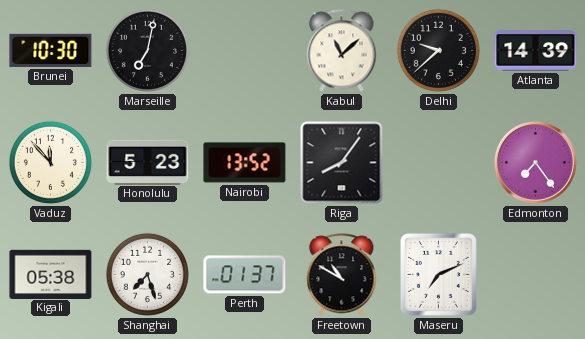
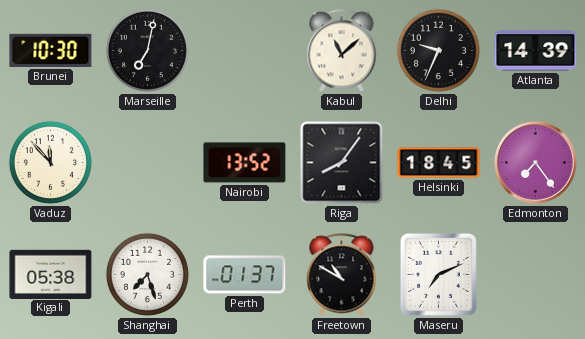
Delhi: 9:38 -> 9:34 (438, 50)
Honolulu: 5:23 -> none (148, 162)
Helsinki: none -> 18:45 (439, 163)
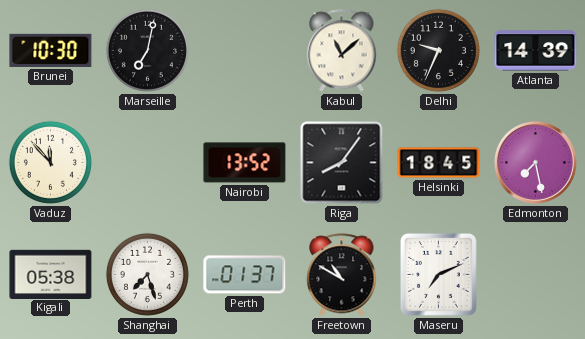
Edmonton: 7:24 -> 7:28 (535, 162)
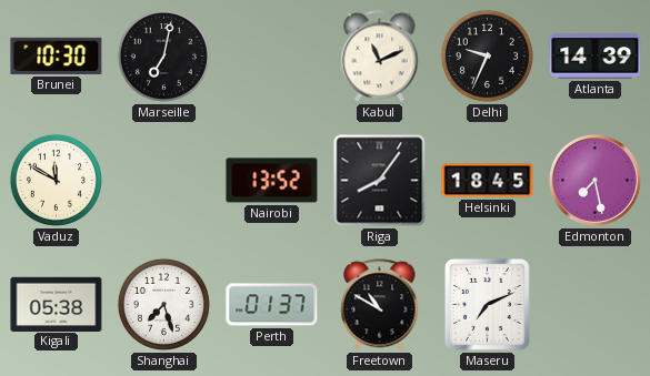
Kabul: 11:08 -> 11:11 (380, 57)
Vaduz: 11:53 -> 11:50 (56, 180)
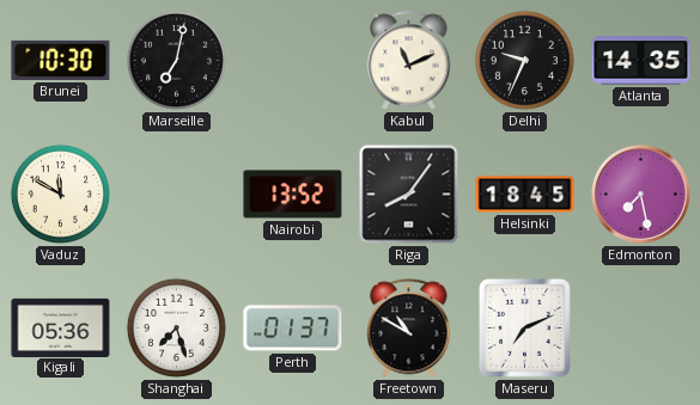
Atlanta: 14:39 -> 14:35 (641, 61)
Kigali: 05:38 -> 05:36 (61, 327)
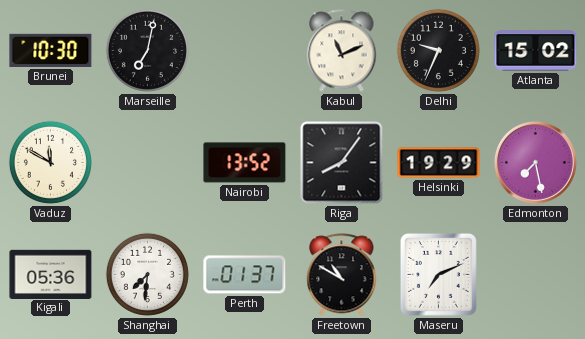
Atlanta: 14:35 -> 15:02 (536, 51)
Helsinki: 18:45 -> 19:29 (439, 163)
Shanghai: 7:27 -> 7:31 (147, 274)
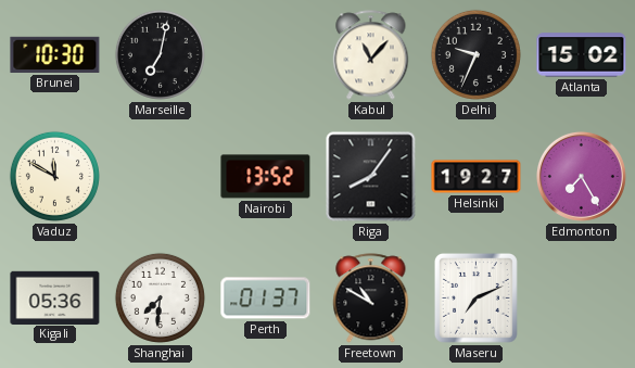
Kabul: 11:11 -> 11:07 (371, 55)
Helsinki: 19:29 -> 19:27 (477, 177)
Edmonton: 7:28 -> 7:25 (581, 176)
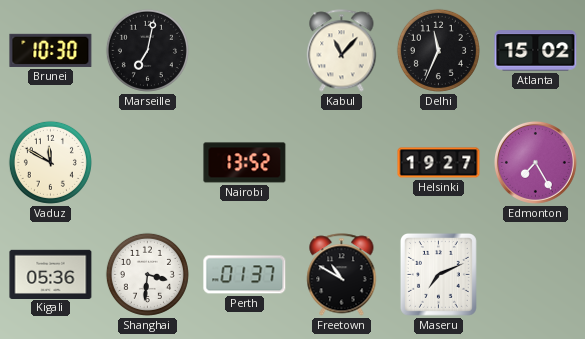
Delhi: 9:34 -> 11:34 (438, 50)
Riga: 8:06 -> none (371, 177)
Shanghai: 7:31 -> 3:31 (147, 274)
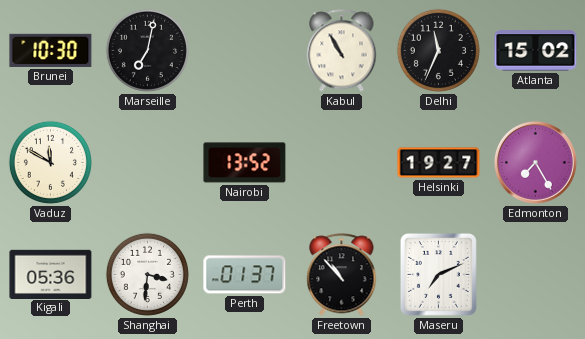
Kabul: 11:07 -> 10:55 (342, 51)
Freetown: 10:50 -> 10:53 (342, 275)
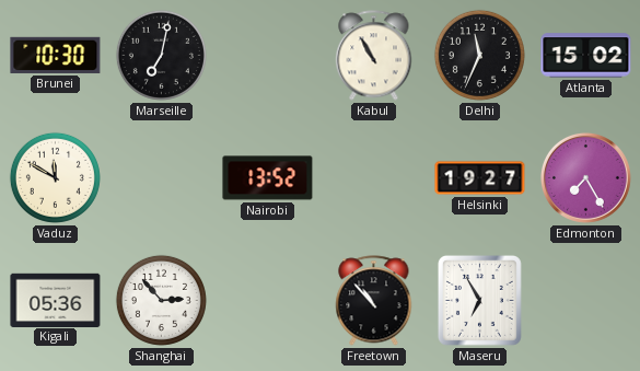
Shanghai: 3:31 -> 2:53 (161, 300)
Perth: 01:37 -> none (245, 275)
Maseru: 7:11 -> 6:55 (479, 300)
